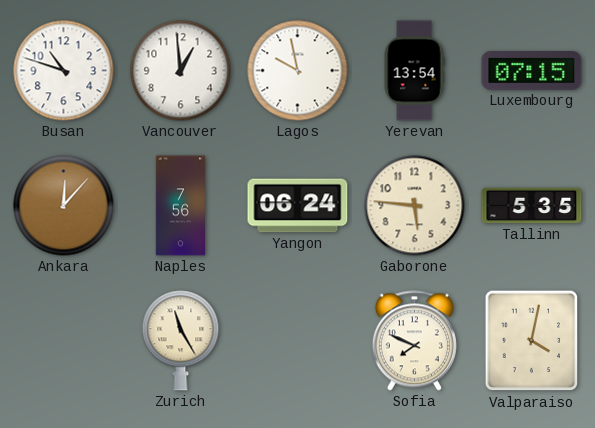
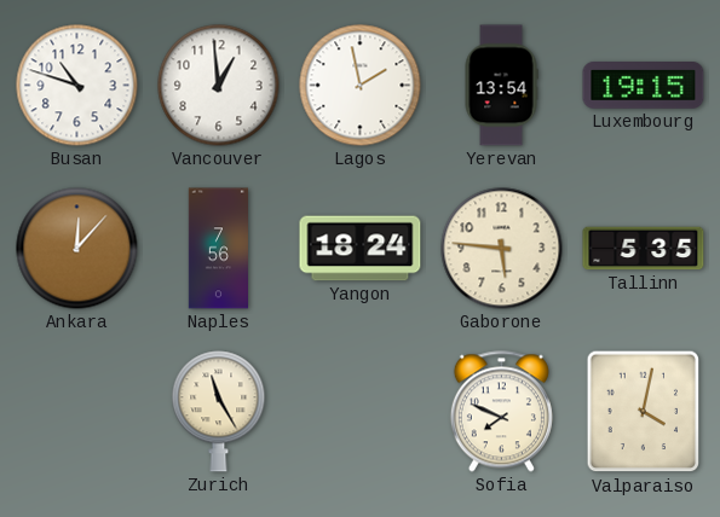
Lagos: 9:58 -> 1:58 (361, 86)
Luxembourg: 07:15 -> 19:15 (644, 86)
Yangon: 06:24 -> 18:24 (361, 249)
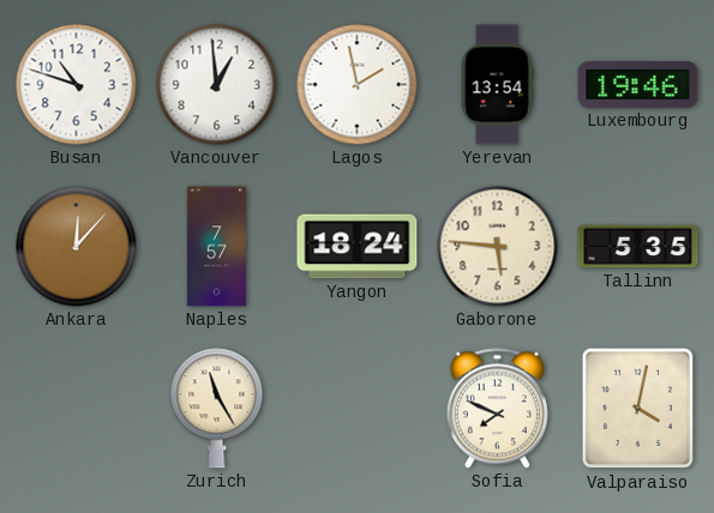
Luxembourg: 19:15 -> 19:46 (638, 85)
Naples: 7:56 -> 7:57 (216, 247)
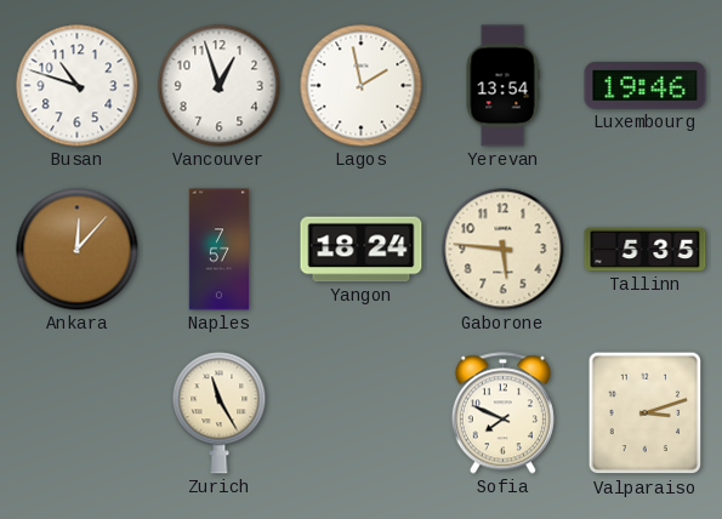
Vancouver: 12:59 -> 12:57 (220, 86)
Valparaiso: 4:02 -> 3:12 (646, 414)
